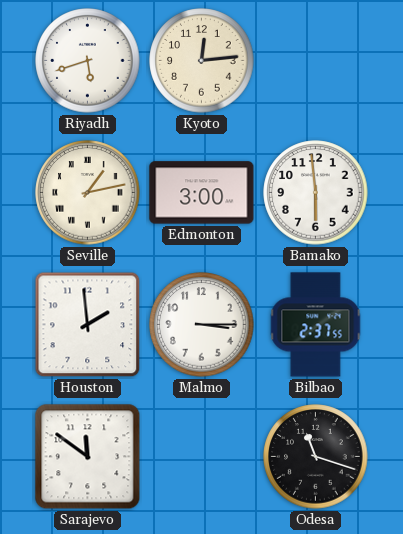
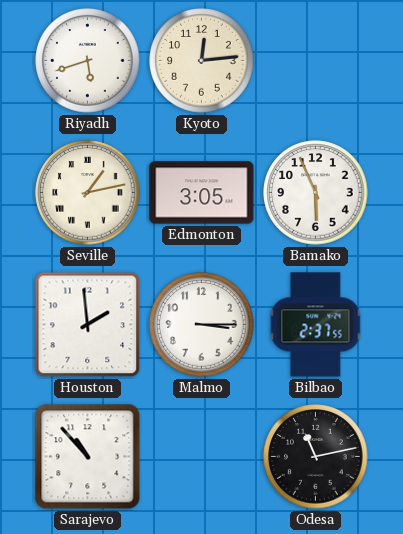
Edmonton: 3:00 -> 3:05 (202, 193)
Bamako: 5:59 -> 5:56 (316, 193)
Sarajevo: 11:51 -> 10:53 (88, 457)
Odesa: 11:18 -> 11:13 (316, 457)
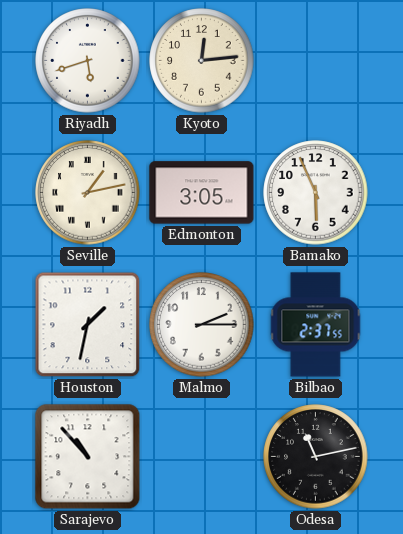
Houston: 1:59 -> 1:32 (88, 325)
Malmo: 3:15 -> 2:15 (202, 325)
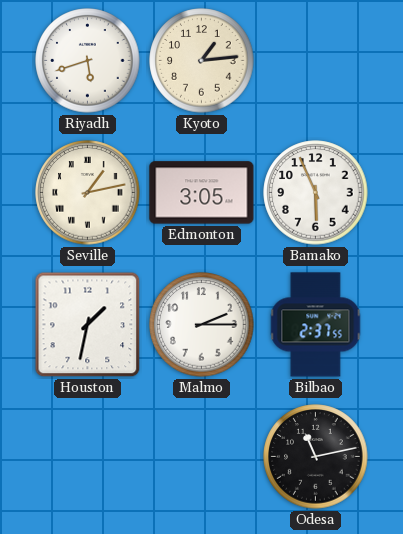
Kyoto: 12:14 -> 1:14 (202, 61)
Sarajevo: 10:53 -> none (88, 457)
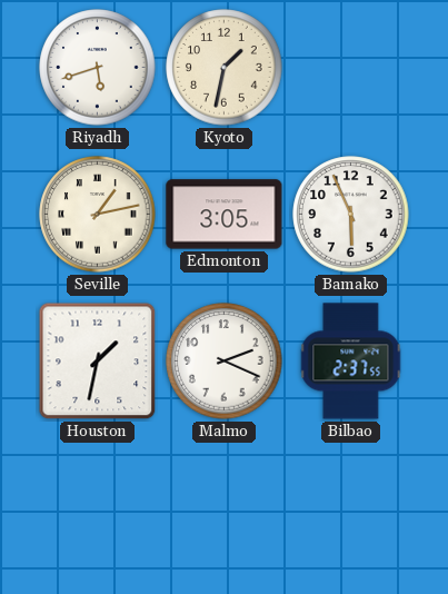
Kyoto: 1:14 -> 1:32 (225, 68)
Malmo: 2:15 -> 2:19 (225, 362)
Odesa: 11:13 -> none (316, 457)
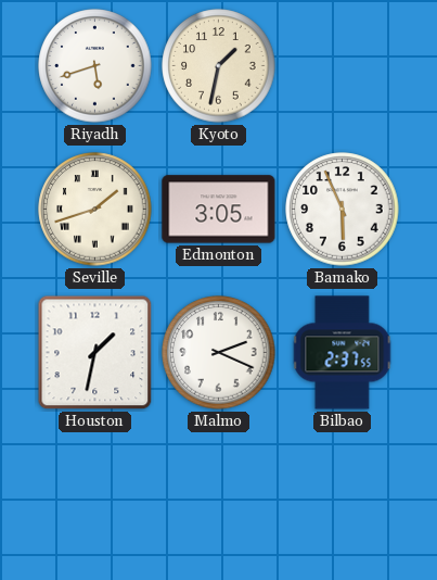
Seville: 1:13 -> 1:42 (95, 210)
